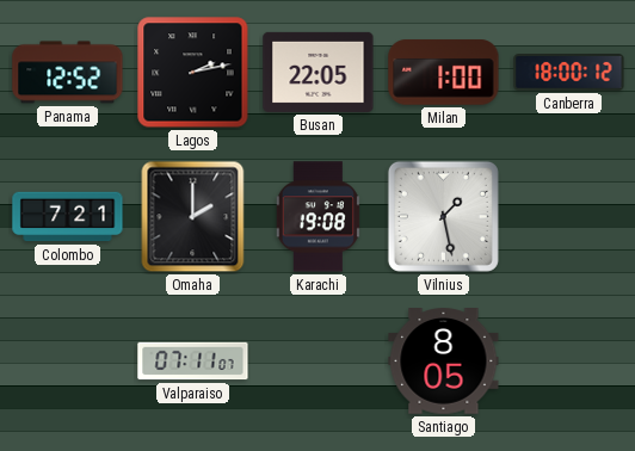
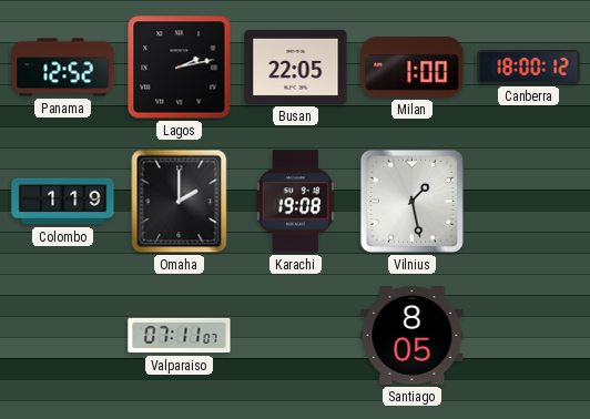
Colombo: 7:21 -> 1:19 (63, 202)
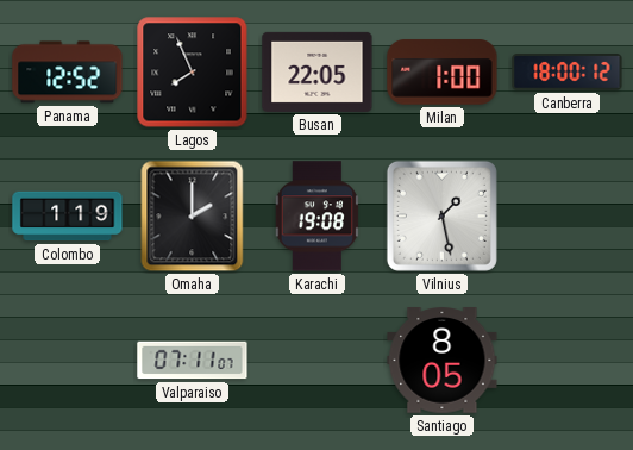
Lagos: 2:13 -> 7:56 (193, 73)
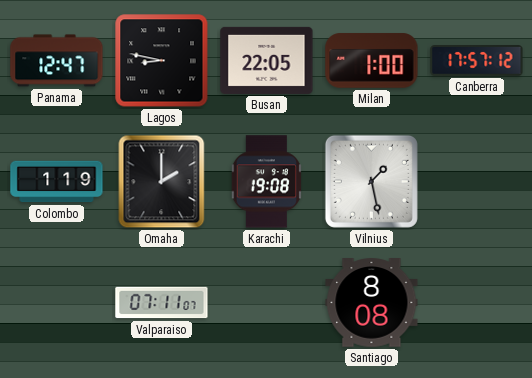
Panama: 12:52 -> 12:47 (57, 61)
Lagos: 7:56 -> 8:47 (162, 61)
Canberra: 18:00 -> 17:57 (477, 61)
Santiago: 8:05 -> 8:08 (372, 303)
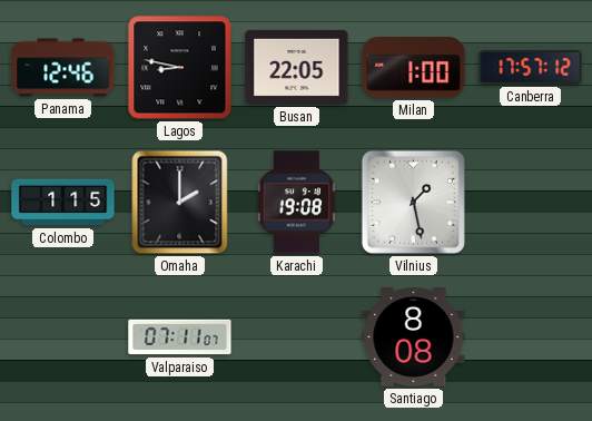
Panama: 12:47 -> 12:46 (63, 68)
Colombo: 1:19 -> 1:15 (63, 203)
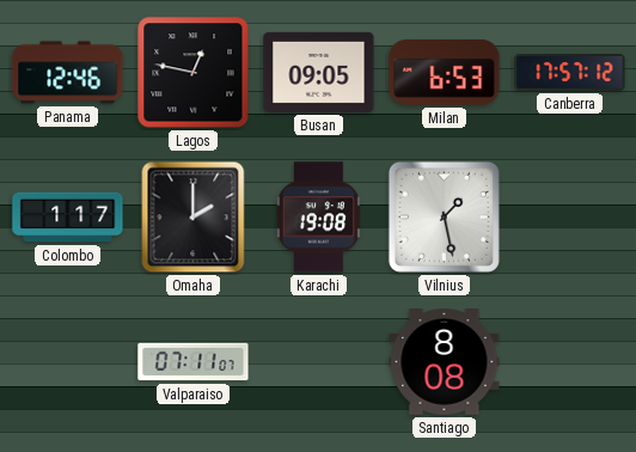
Lagos: 8:47 -> 12:47 (194, 73)
Busan: 22:05 -> 09:05 (319, 72)
Milan: 1:00 -> 6:53 (445, 73)
Colombo: 1:15 -> 1:17 (68, 218)
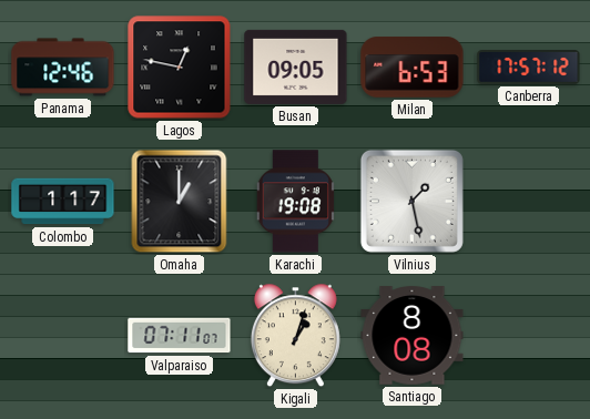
Omaha: 2:00 -> 1:00 (180, 202)
Kigali: none -> 1:03 (295, 336)
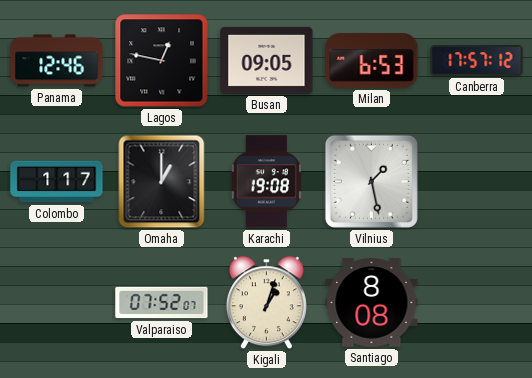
Valparaiso: 07:11 -> 07:52 (162, 303)
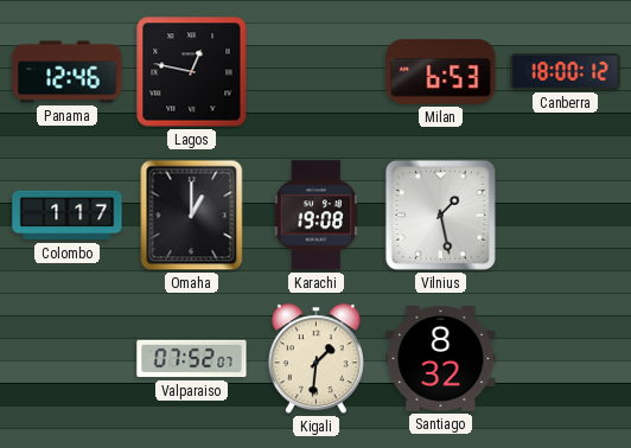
Busan: 09:05 -> none (267, 60)
Canberra: 17:57 -> 18:00 (566, 72)
Kigali: 1:03 -> 1:31 (315, 359)
Santiago: 8:08 -> 8:32 (441, 359)
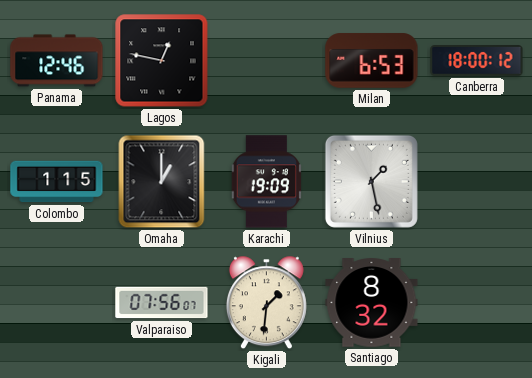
Colombo: 1:17 -> 1:15 (57, 182)
Karachi: 19:08 -> 19:09 (266, 182)
Valparaiso: 07:52 -> 07:56 (162, 303)
